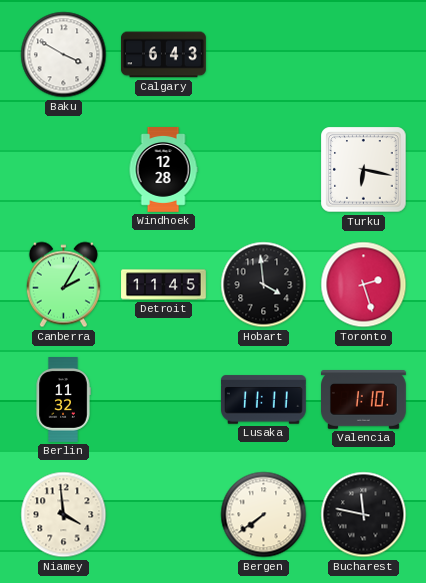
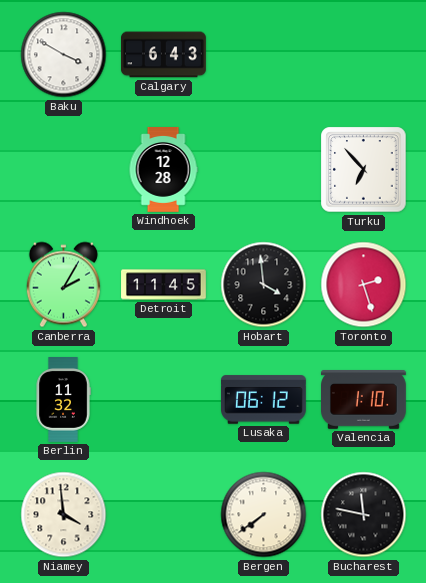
Turku: 6:17 -> 6:53 (364, 170)
Lusaka: 11:11 -> 06:12 (264, 400)
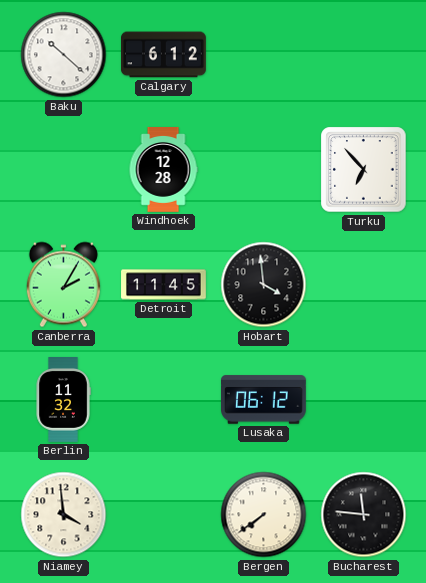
Baku: 3:50 -> 10:22 (64, 55)
Calgary: 6:43 -> 6:12 (164, 55)
Toronto: 2:27 -> none (364, 285)
Valencia: 1:10 -> none (364, 400)
Bucharest: 11:47 -> 11:46 (364, 515)
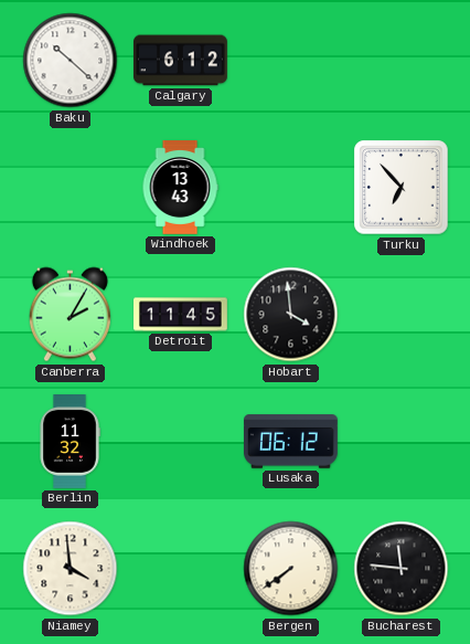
Windhoek: 12:28 -> 13:43 (180, 188)
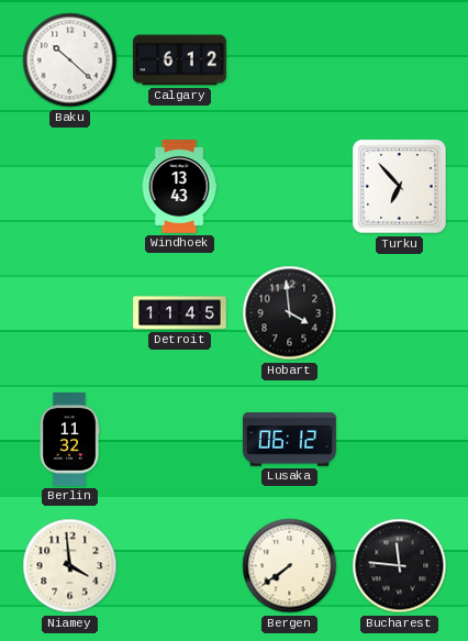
Canberra: 2:05 -> none (70, 315)
